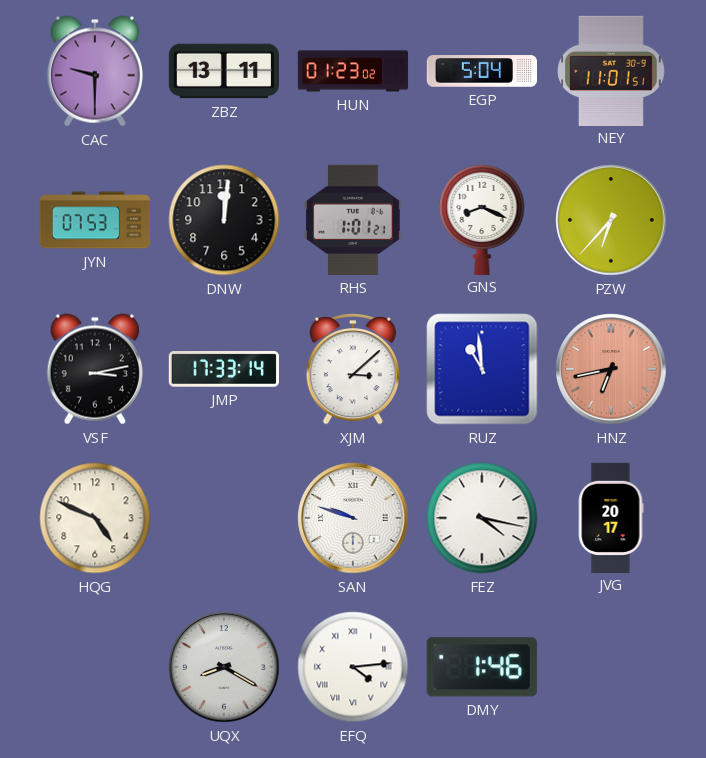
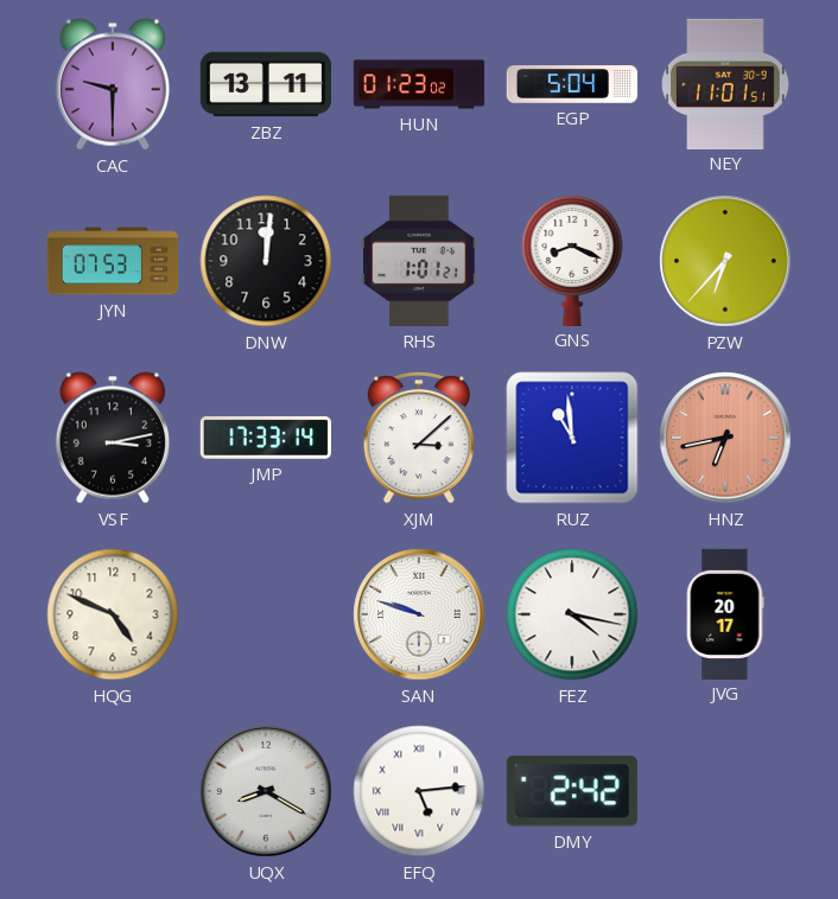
EFQ: 4:14 -> 5:14 (419, 791)
DMY: 1:46 -> 2:42 (572, 791)
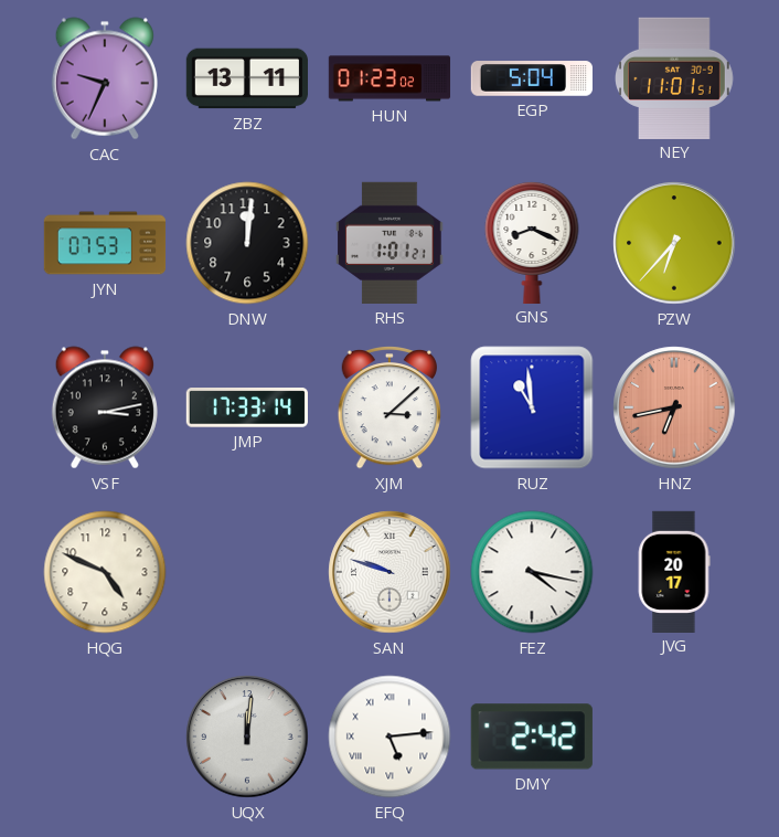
CAC: 9:30 -> 9:34 (105, 78)
UQX: 8:20 -> 12:01 (247, 737)
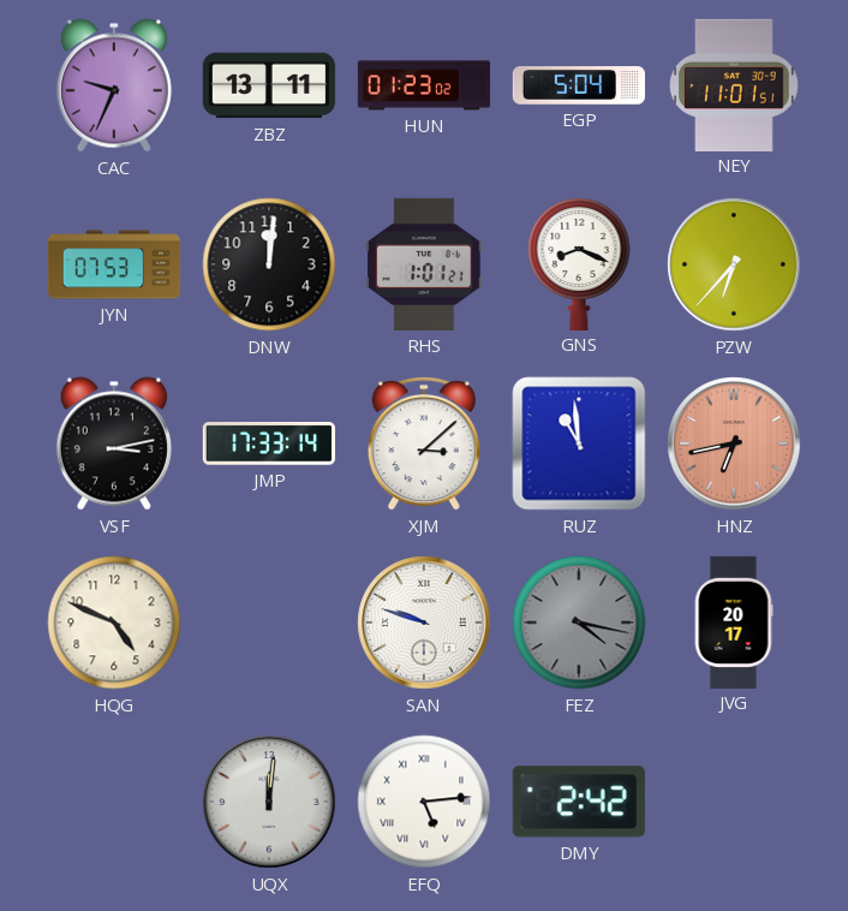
FEZ dial: white -> grey (579, 623)
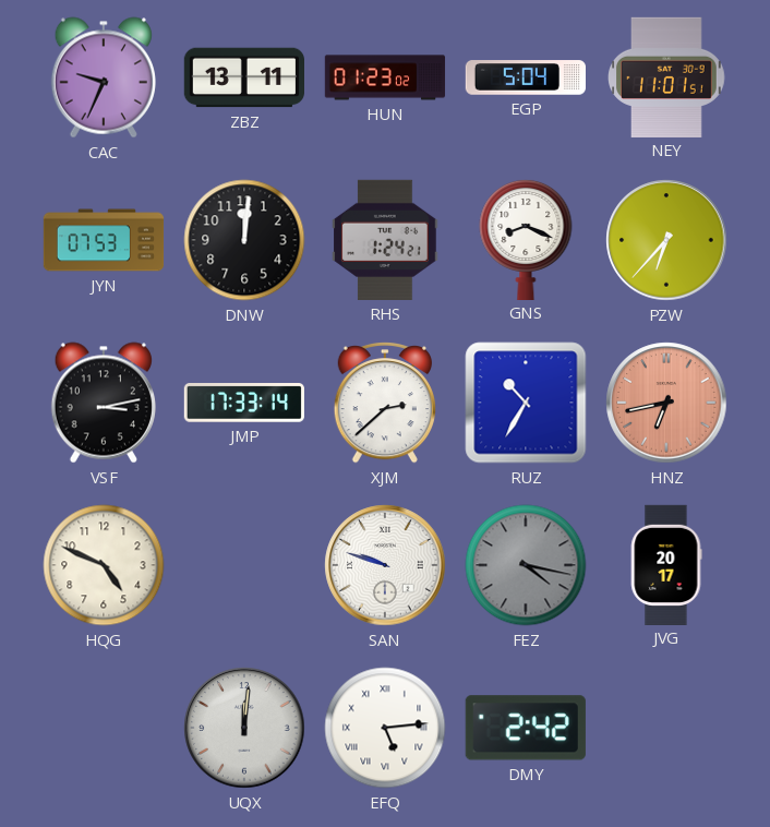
RHS: 1:01 -> 1:24 (385, 240)
XJM: 3:08 -> 2:38 (384, 403)
RUZ: 10:59 -> 10:35 (526, 403)
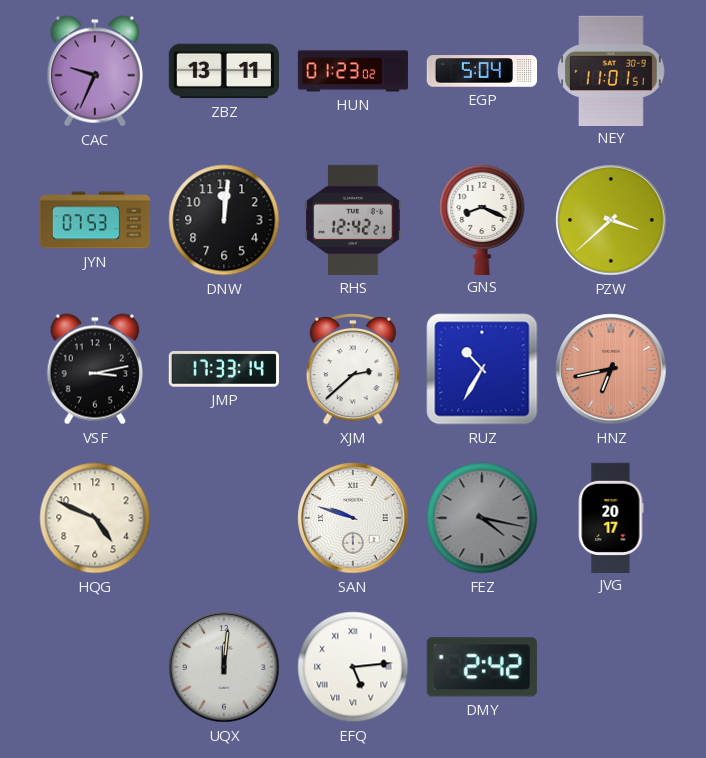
RHS: 1:24 -> 12:42 (353, 220)
PZW: 6:37 -> 3:38 (611, 220)
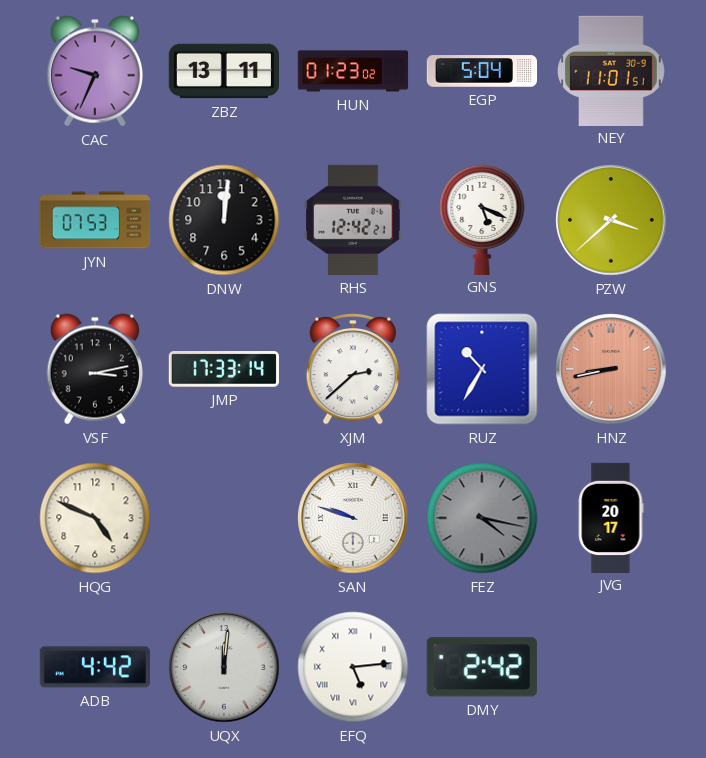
GNS: 8:19 -> 5:19 (482, 219)
HNZ: 6:43 -> 8:43 (611, 369)
ADB: none -> 4:42 (94, 667)
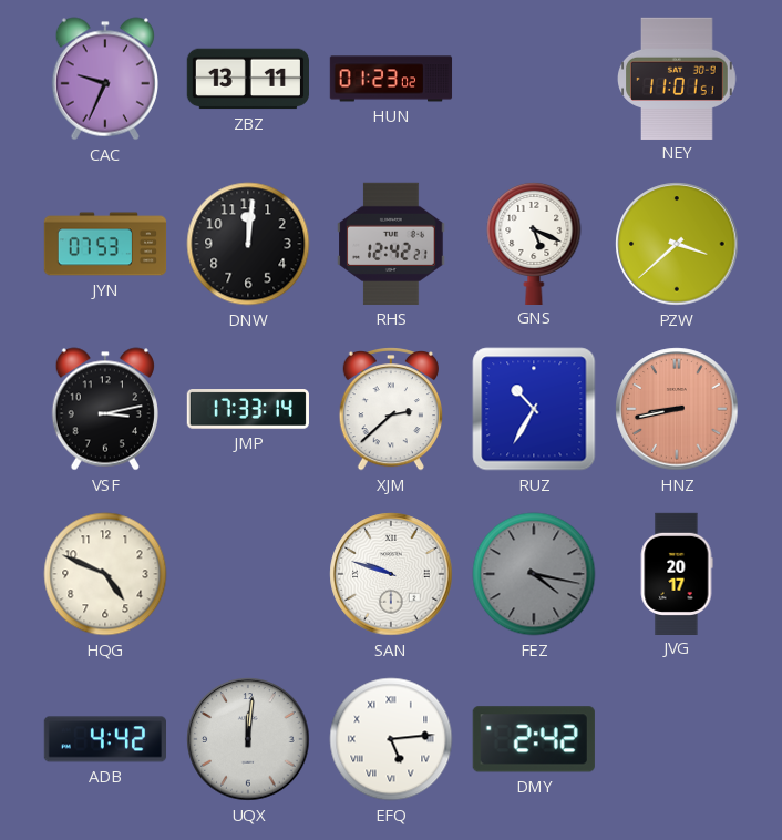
EGP: 5:04 -> none (481, 71)
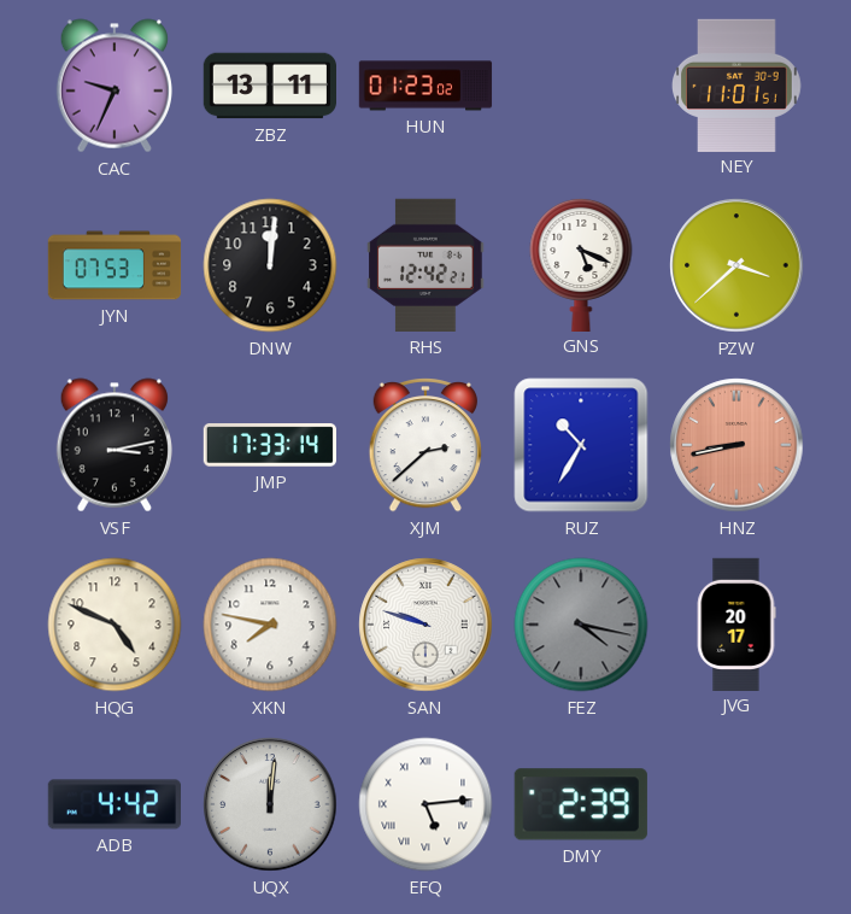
XKN: none -> 7:47 (270, 625)
DMY: 2:42 -> 2:39 (581, 804)
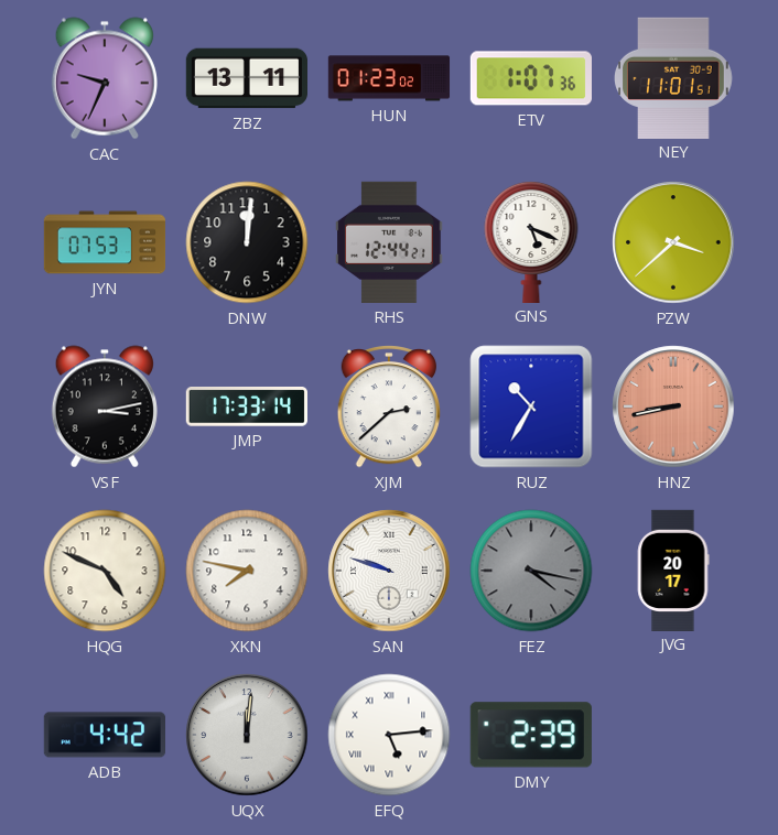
ETV: none -> 1:07 (531, 78)
RHS: 12:42 -> 12:44 (389, 242)
